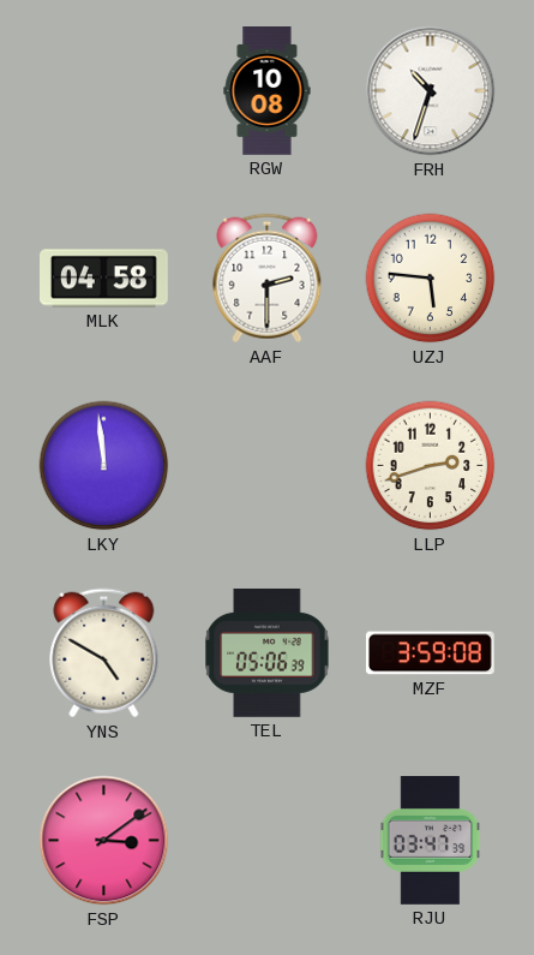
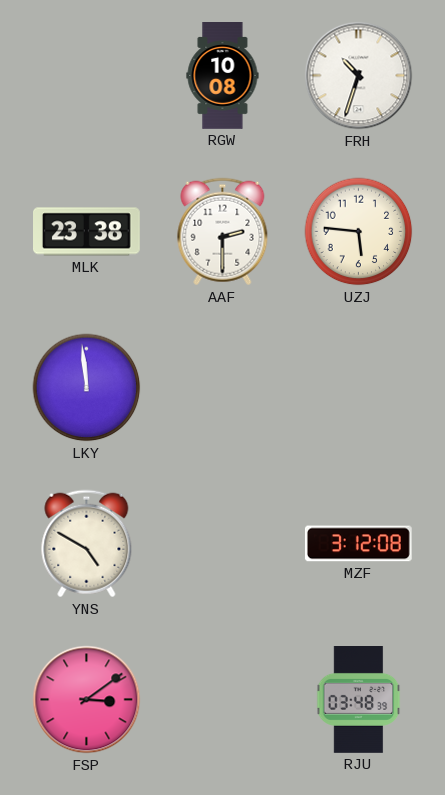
MLK: 04:58 -> 23:38 (87, 232)
LLP: 2:42 -> none (431, 466)
TEL: 05:06 -> none (268, 652)
MZF: 3:59 -> 3:12 (358, 544)
RJU: 03:47 -> 03:48 (359, 700)
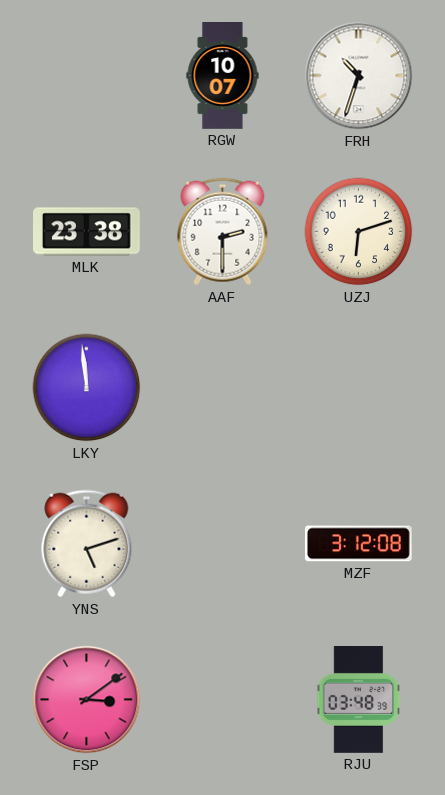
RGW: 10:08 -> 10:07 (223, 76)
UZJ: 5:46 -> 6:12 (359, 232)
YNS: 4:50 -> 5:12 (87, 544)
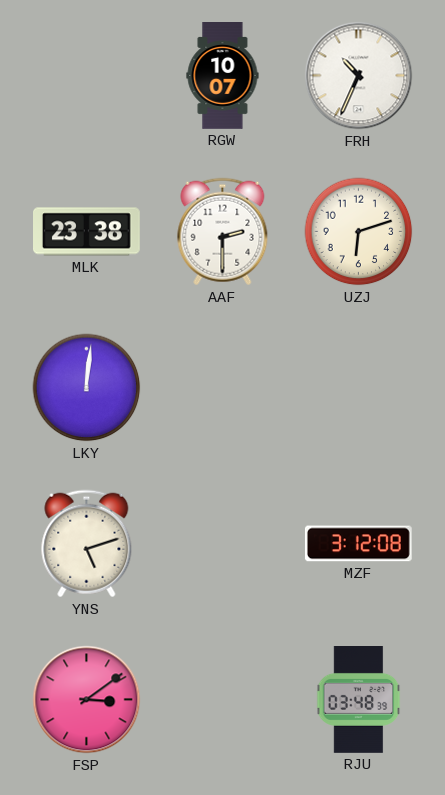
FRH: 10:33 -> 10:34 (359, 76)
LKY: 11:59 -> 12:01 (87, 388)
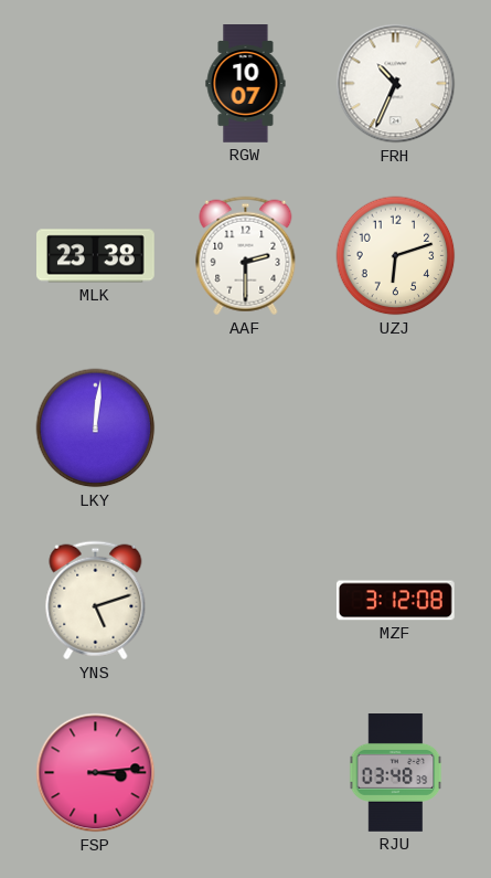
FSP: 3:09 -> 3:14 (96, 773)
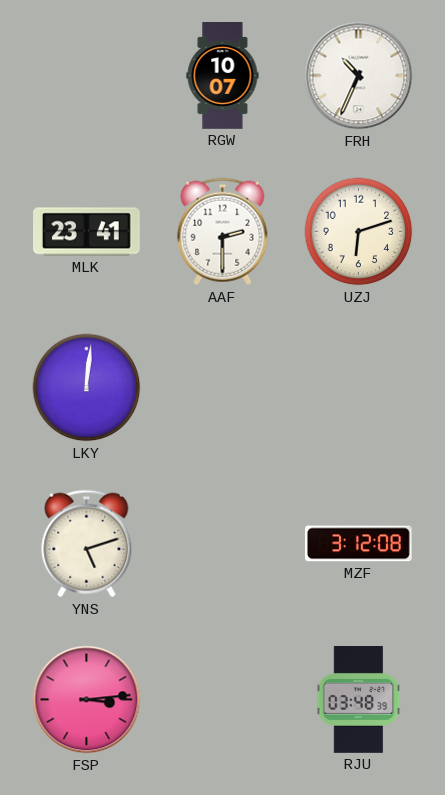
MLK: 23:38 -> 23:41 (87, 232)
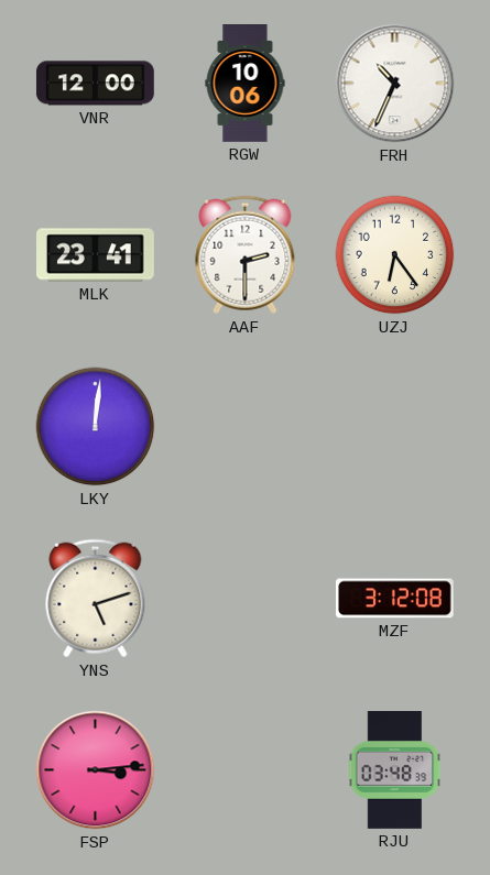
VNR: none -> 12:00 (96, 84)
RGW: 10:07 -> 10:06 (246, 84)
UZJ: 6:12 -> 6:24 (395, 255)
